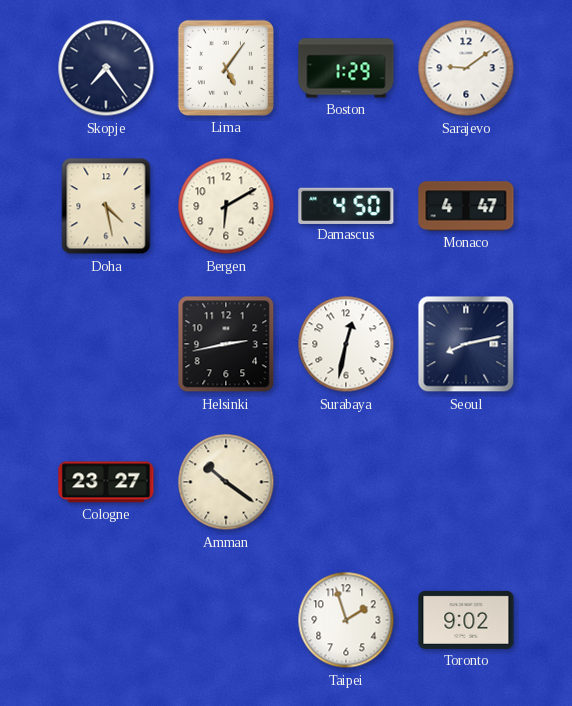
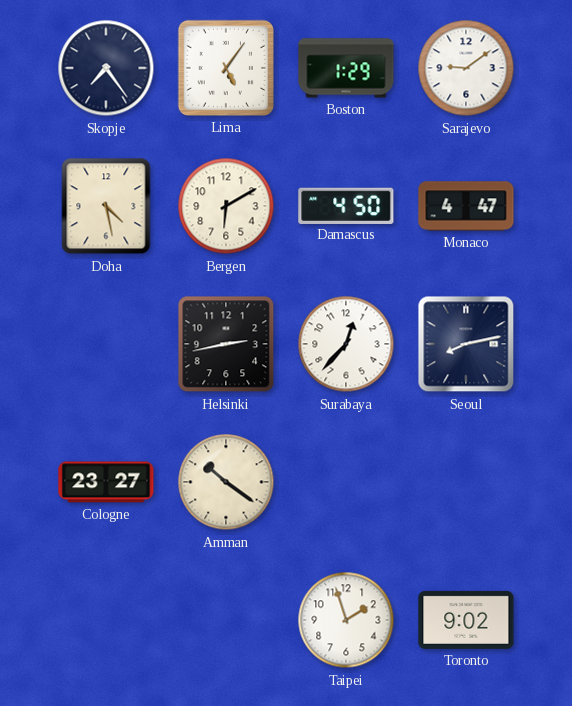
Surabaya: 12:32 -> 12:37 (346, 344)
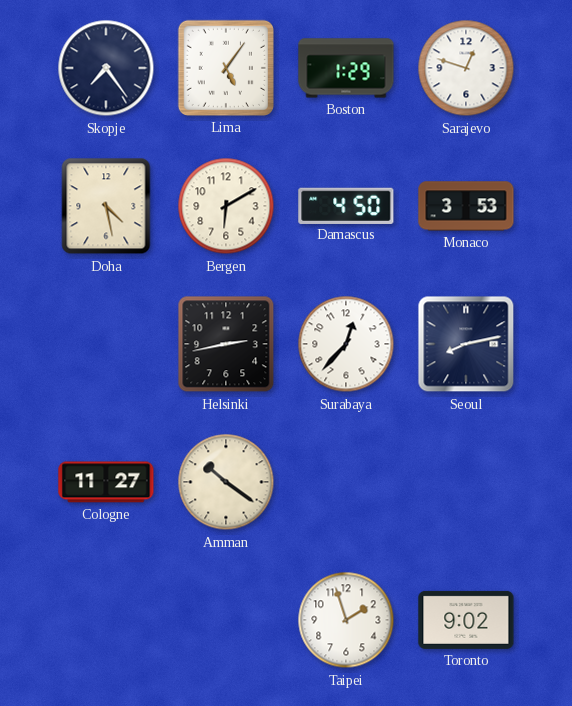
Sarajevo: 9:09 -> 12:48 (466, 68)
Monaco: 4:47 -> 3:53 (466, 206)
Cologne: 23:27 -> 11:27 (106, 482)
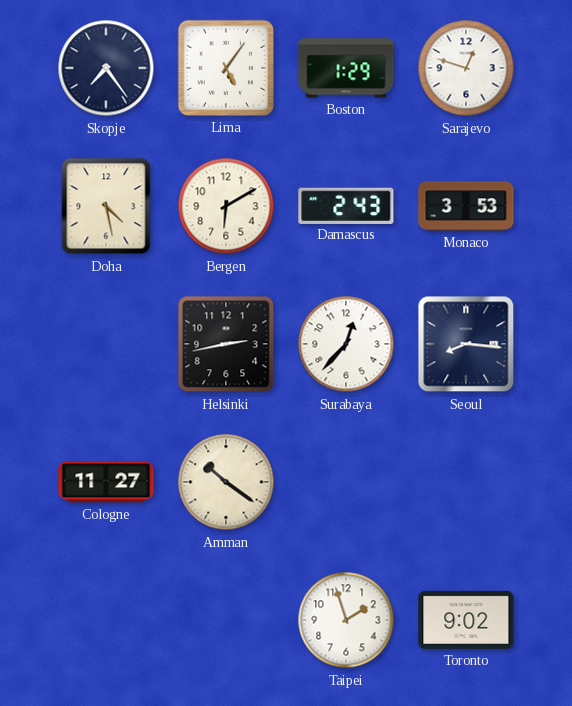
Damascus: 4:50 -> 2:43 (346, 205)
Seoul: 8:13 -> 8:16 (466, 344)
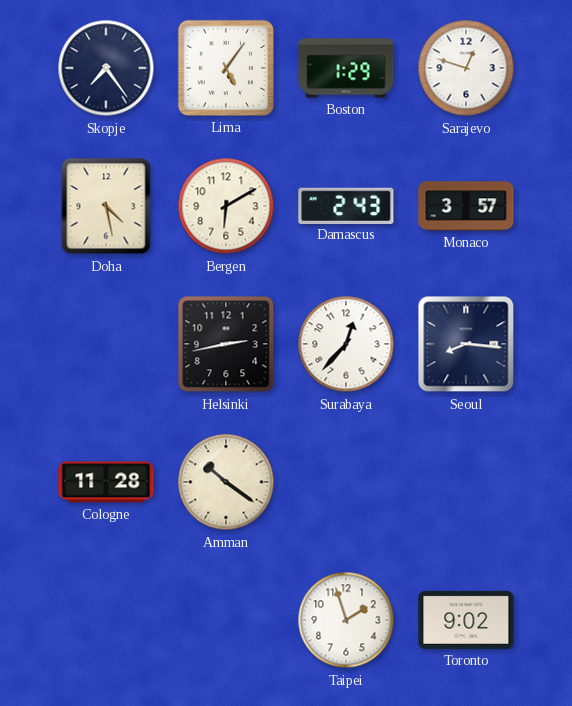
Monaco: 3:53 -> 3:57 (466, 206)
Cologne: 11:27 -> 11:28 (106, 482)
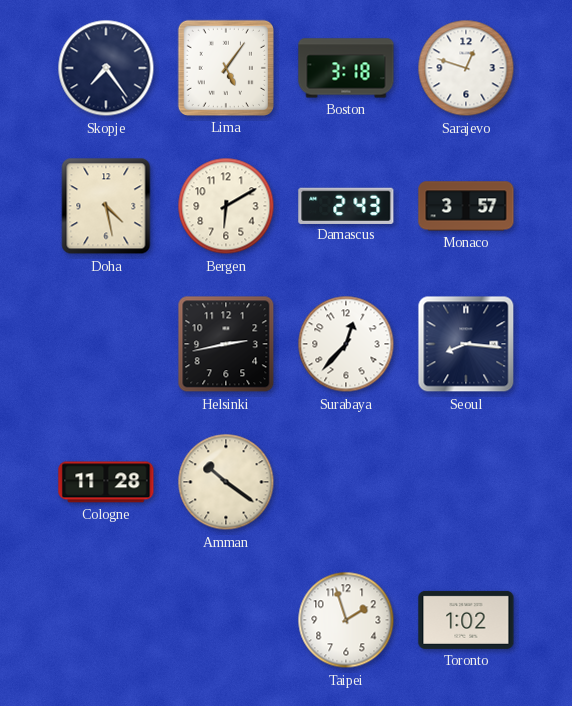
Boston: 1:29 -> 3:18 (346, 68)
Toronto: 9:02 -> 1:02 (466, 620)
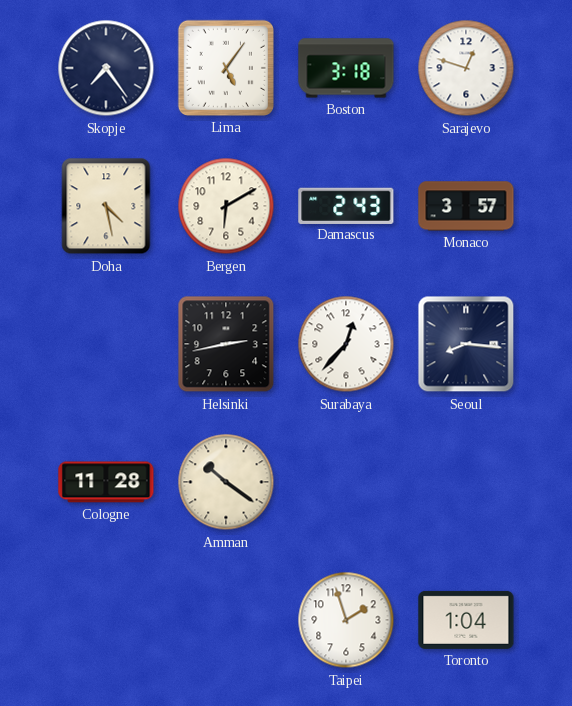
Toronto: 1:02 -> 1:04 (466, 620)
